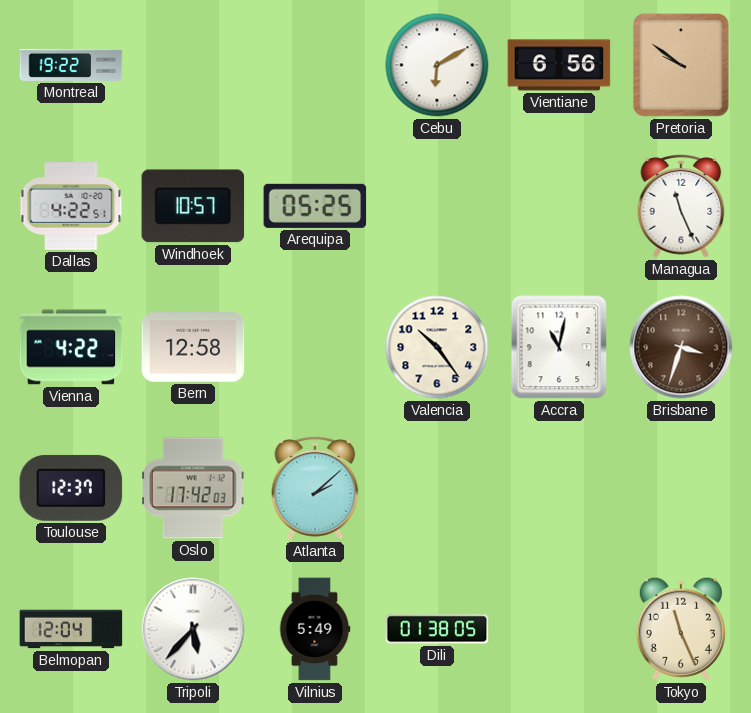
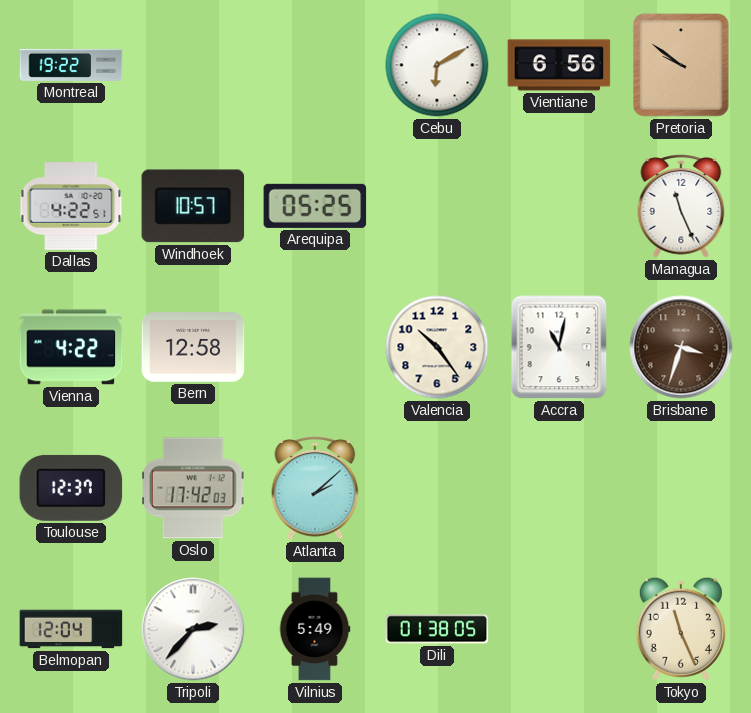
Tripoli: 5:37 -> 2:37 (193, 629)
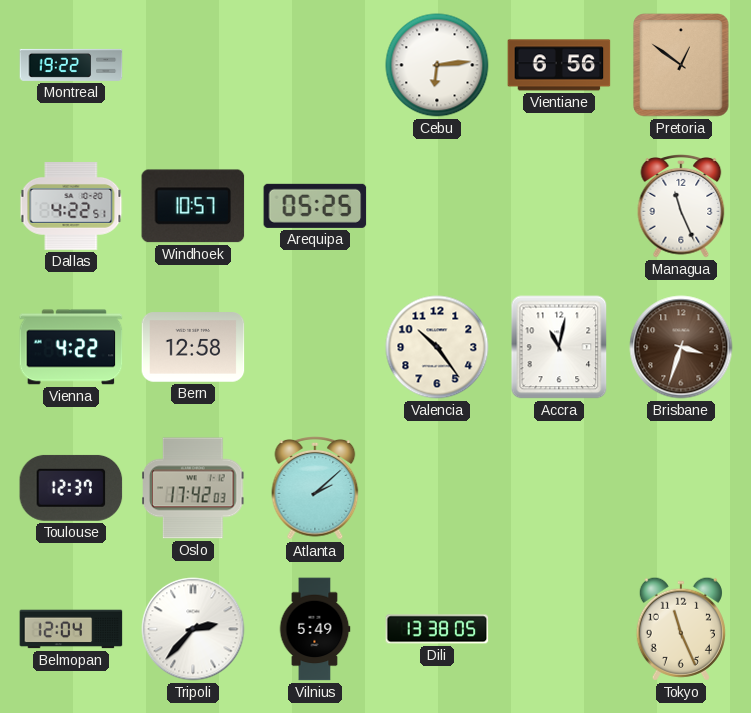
Cebu: 6:10 -> 6:14 (437, 65)
Pretoria: 9:51 -> 12:51 (681, 65)
Dili: 01:38 -> 13:38 (437, 629)
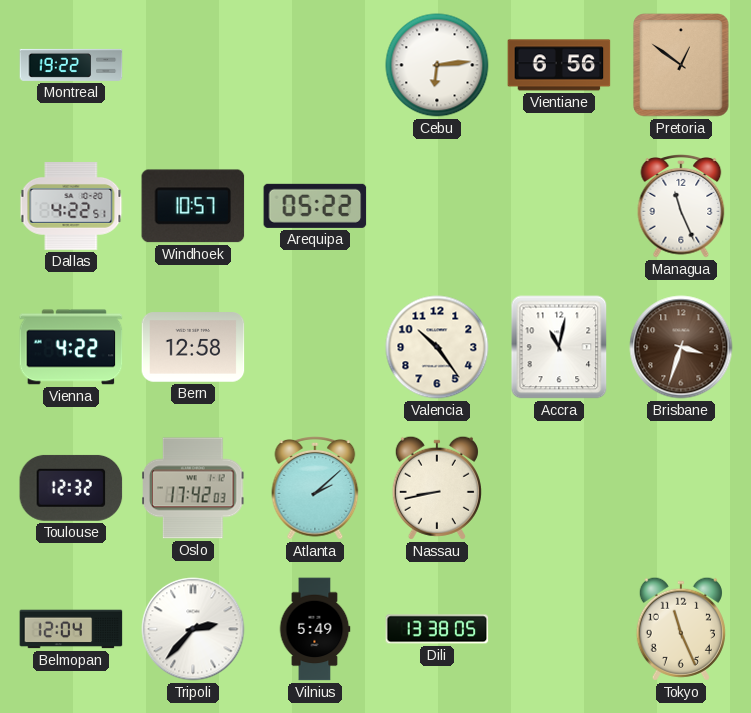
Arequipa: 05:25 -> 05:22 (315, 206)
Toulouse: 12:37 -> 12:32 (71, 488)
Nassau: none -> 8:43 (437, 488)
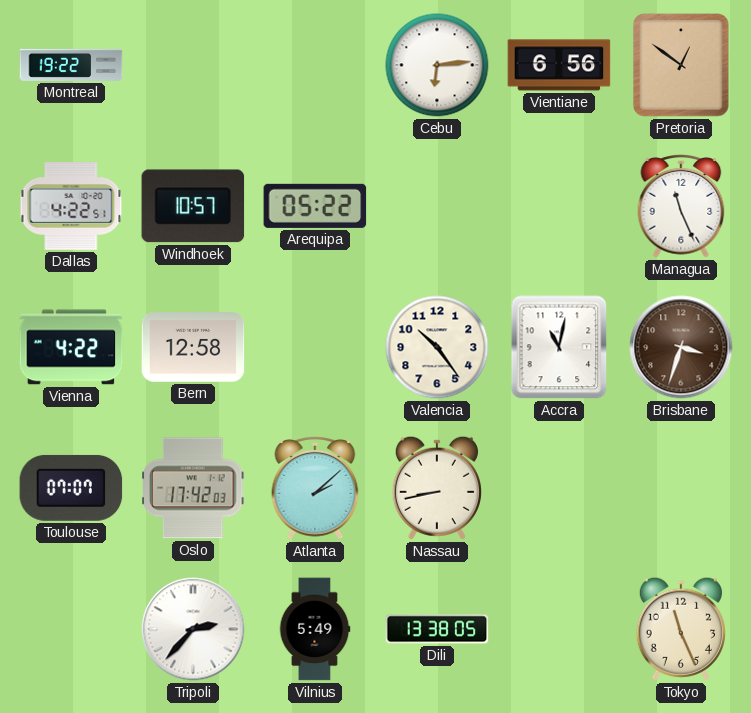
Toulouse: 12:32 -> 07:07 (71, 488)
Belmopan: 12:04 -> none (71, 629)
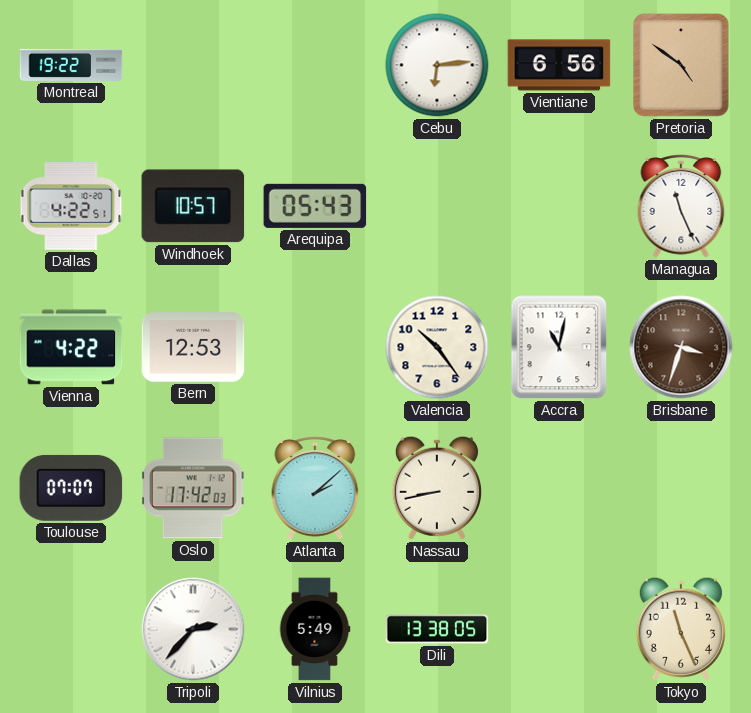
Pretoria: 12:51 -> 4:51 (681, 65)
Arequipa: 05:22 -> 05:43 (315, 206)
Bern: 12:58 -> 12:53 (193, 347)
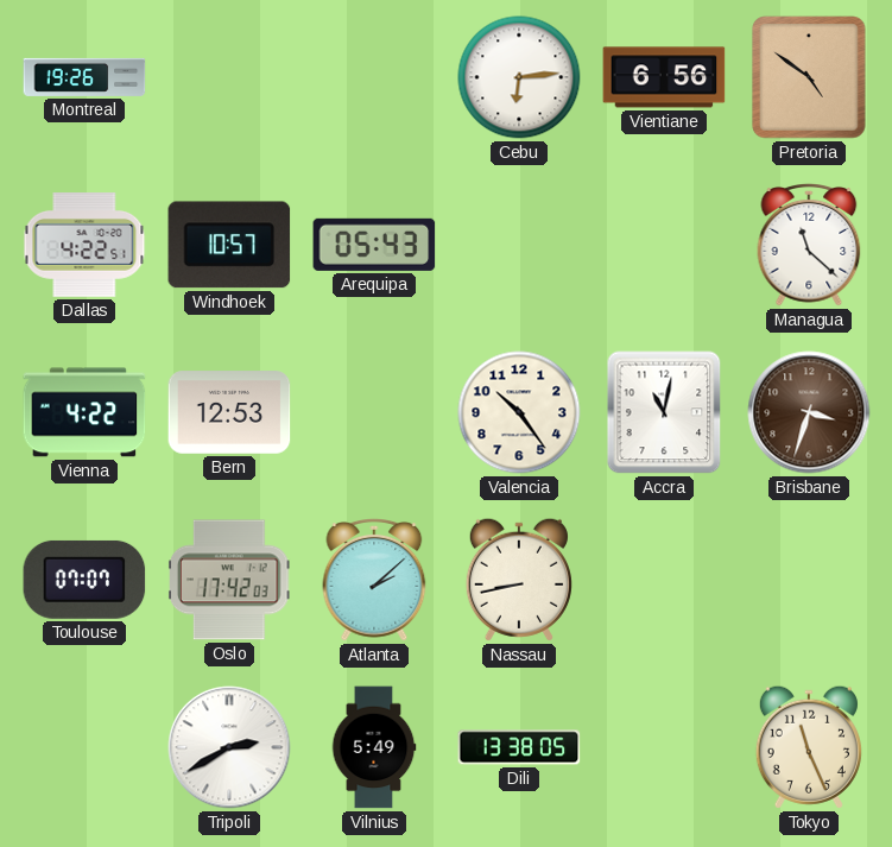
Montreal: 19:22 -> 19:26 (84, 77)
Managua: 11:26 -> 11:22 (809, 246)
Tripoli: 2:37 -> 2:40 (229, 747)
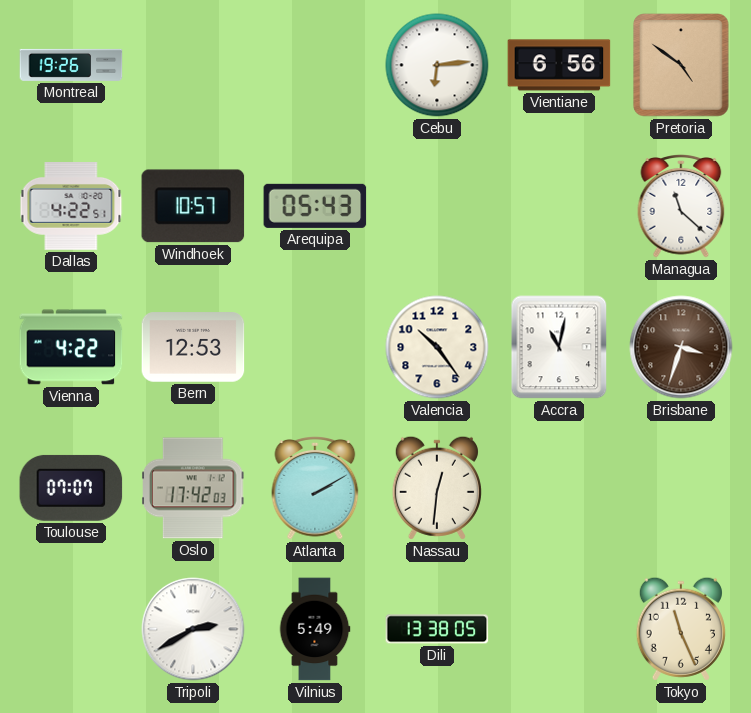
Atlanta: 2:08 -> 2:10 (315, 489)
Nassau: 8:43 -> 12:31 (437, 488)
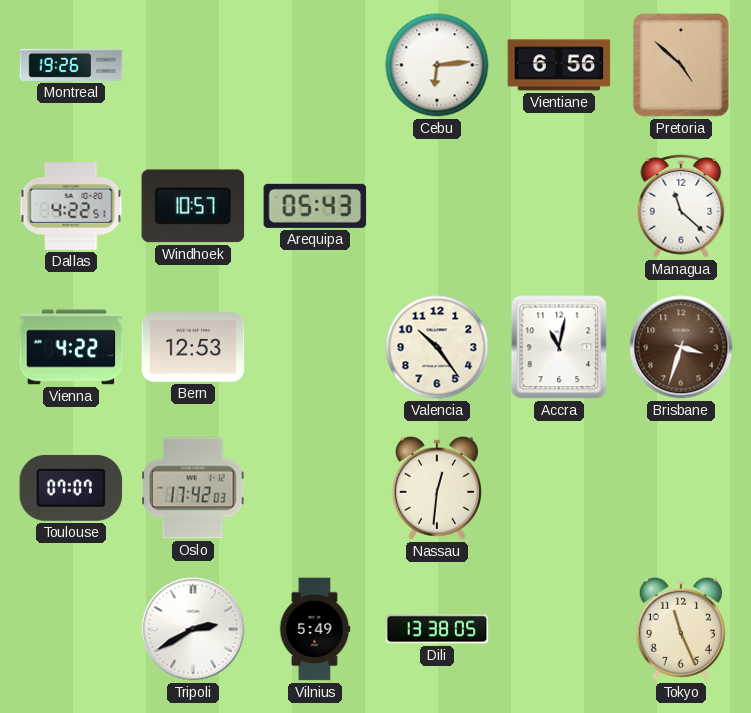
Pretoria: 4:51 -> 4:52 (681, 65)
Atlanta: 2:10 -> none (315, 489)
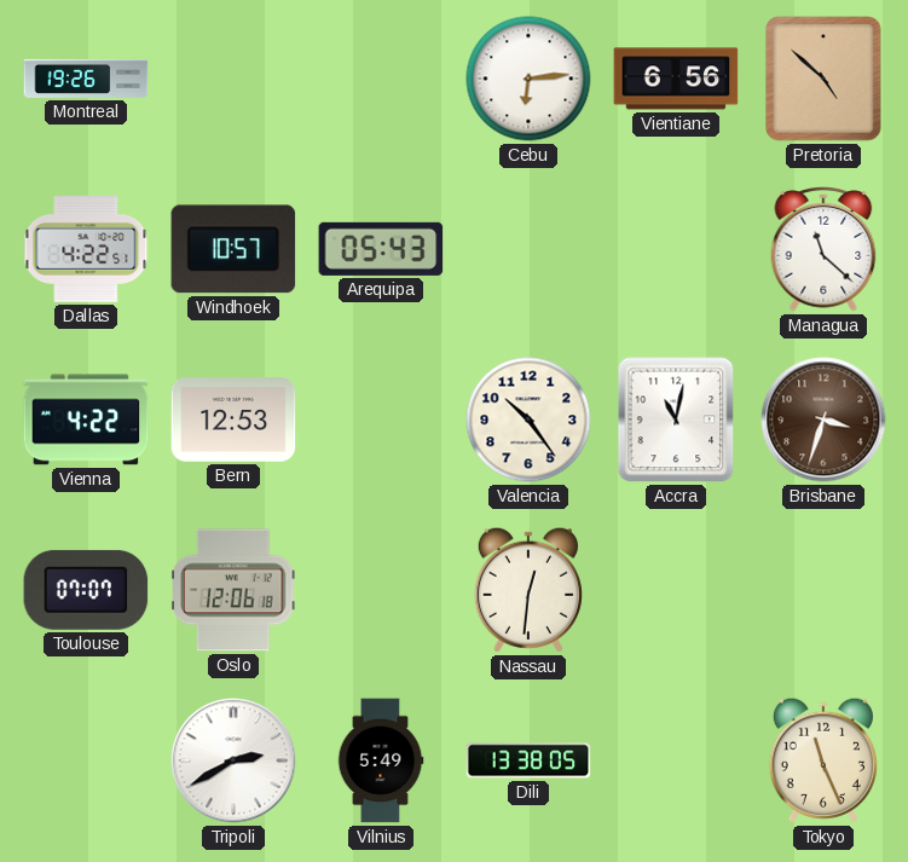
Oslo: 17:42 -> 12:06 (235, 590)
